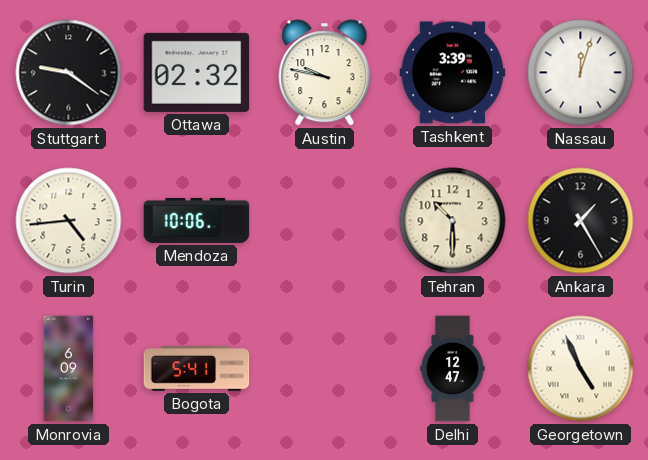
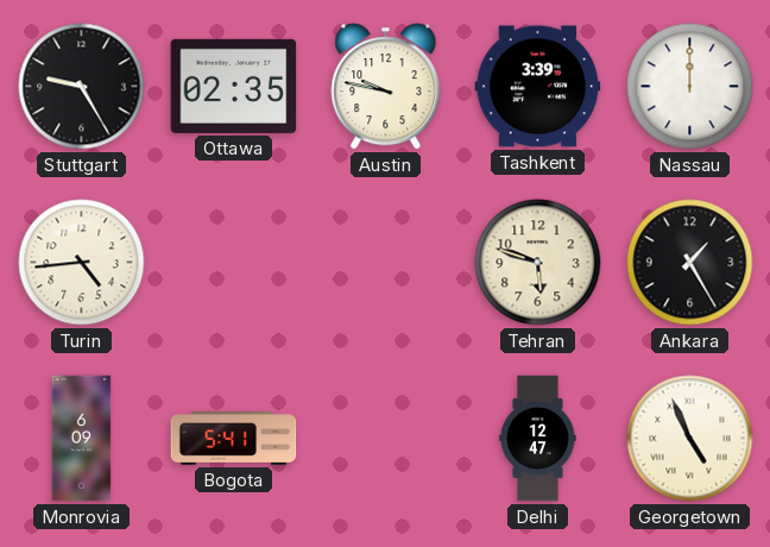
Stuttgart: 9:21 -> 9:25 (82, 87)
Ottawa: 02:32 -> 02:35 (234, 86)
Nassau: 12:03 -> 12:00 (690, 87)
Mendoza: 10:06 -> none (197, 220)
Tehran: 10:30 -> 5:48 (538, 263)
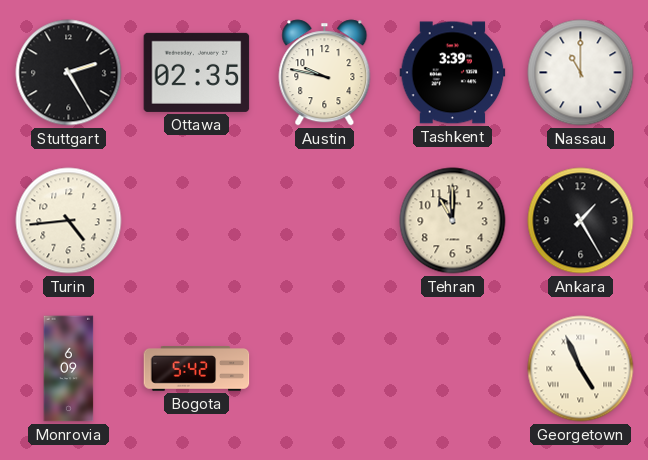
Stuttgart: 9:25 -> 2:25 (69, 73)
Nassau: 12:00 -> 11:00 (581, 73)
Tehran: 5:48 -> 11:00 (453, 221)
Bogota: 5:41 -> 5:42 (197, 369)
Delhi: 12:47 -> none (538, 439)
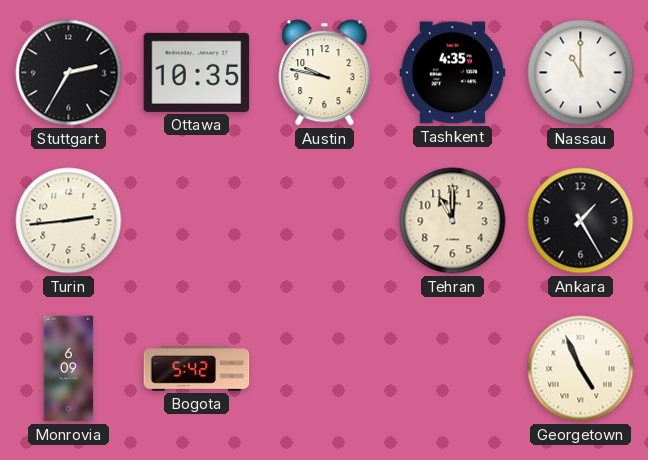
Stuttgart: 2:25 -> 2:35 (69, 73)
Ottawa: 02:35 -> 10:35 (197, 72)
Tashkent: 3:39 -> 4:35 (453, 73)
Turin: 4:44 -> 2:44 (69, 221)
